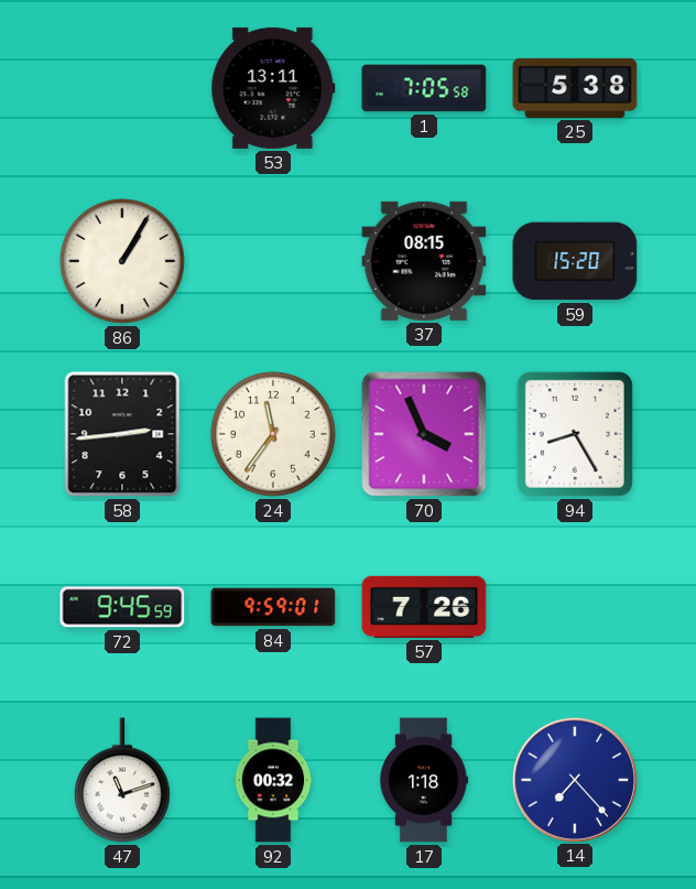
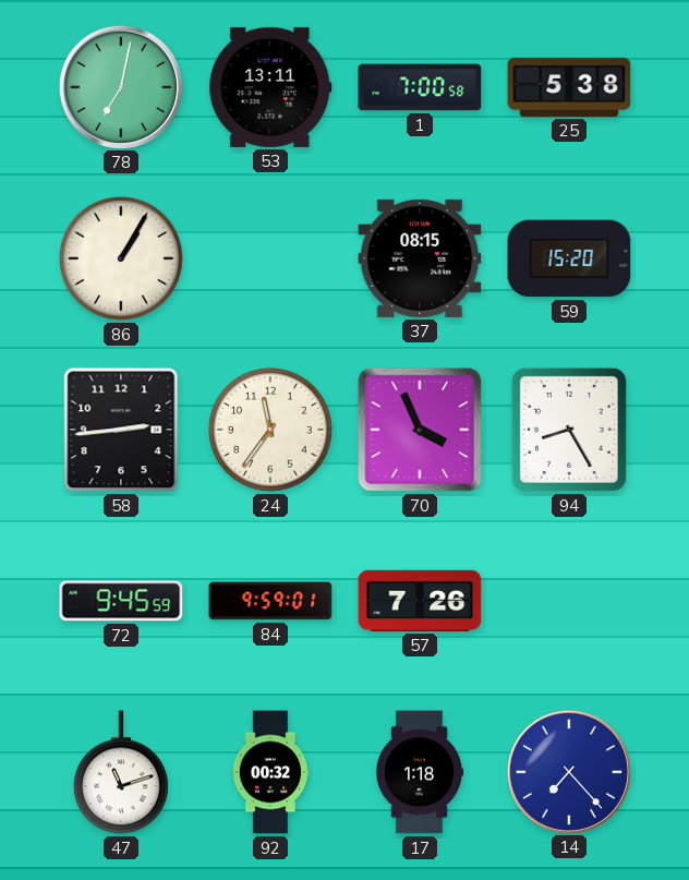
78: none -> 7:02 (120, 86)
1: 7:05 -> 7:00 (420, 87)
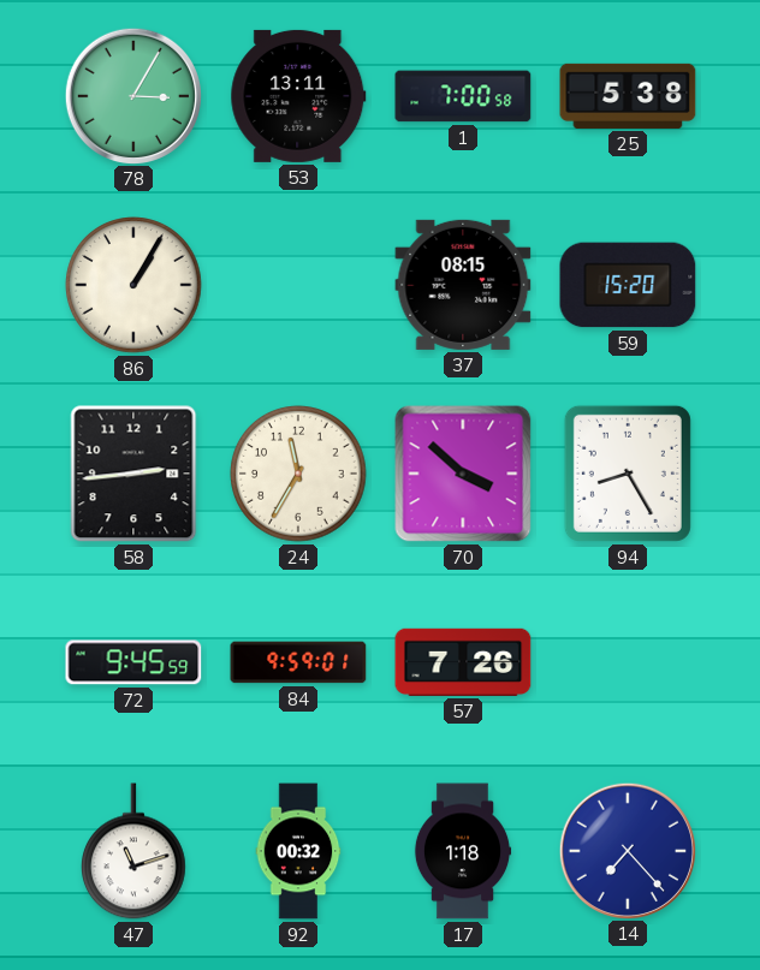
78: 7:02 -> 3:05 (132, 95)
24: 11:36 -> 11:35 (298, 474)
70: 3:56 -> 3:52 (463, 474)
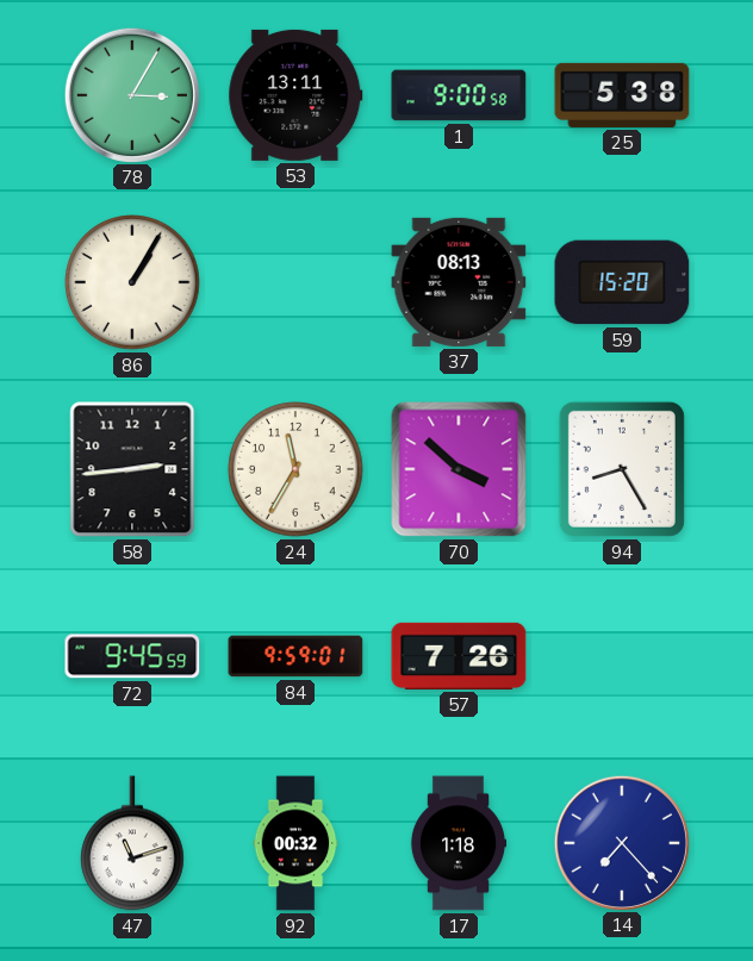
1: 7:00 -> 9:00 (459, 95)
37: 08:15 -> 08:13 (459, 282)
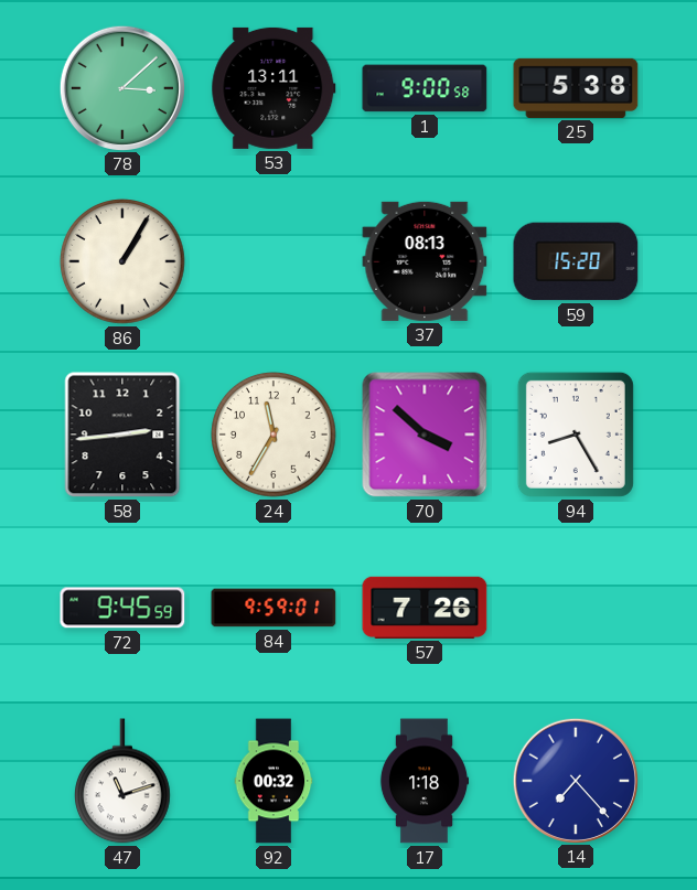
78: 3:05 -> 3:08 (121, 87)
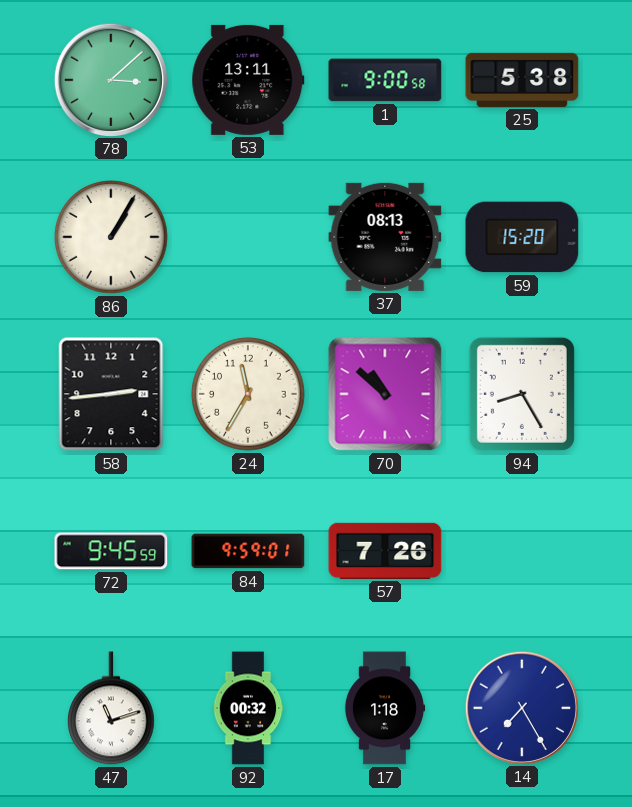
70: 3:52 -> 10:52 (385, 394)
14: 7:23 -> 7:25 (521, 707)
